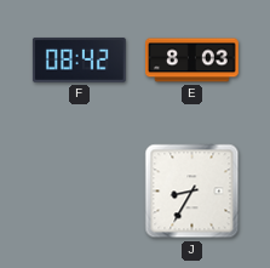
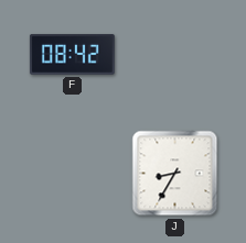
E: 8:03 -> none (193, 61)
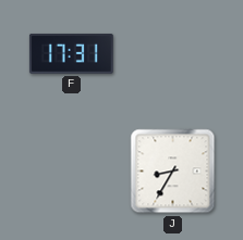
F: 08:42 -> 17:31 (71, 53)
